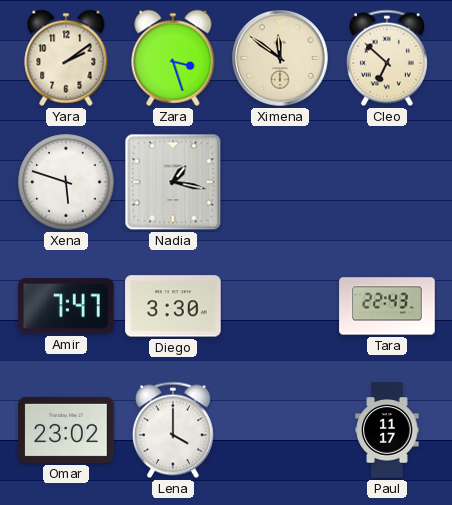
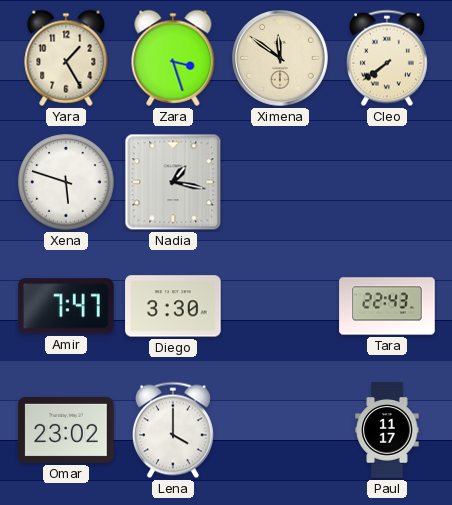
Yara: 2:09 -> 1:25 (66, 58)
Cleo: 6:52 -> 7:39 (387, 58)
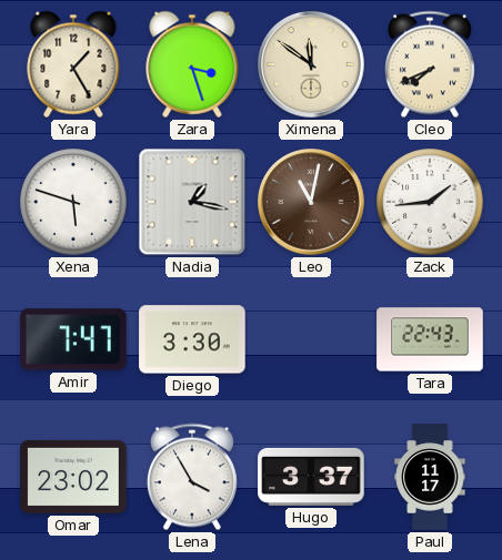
Cleo: 7:39 -> 7:41 (430, 64)
Leo: none -> 11:02 (312, 203)
Zack: none -> 1:44 (430, 202)
Lena: 4:00 -> 3:55 (192, 477)
Hugo: none -> 3:37 (311, 477)
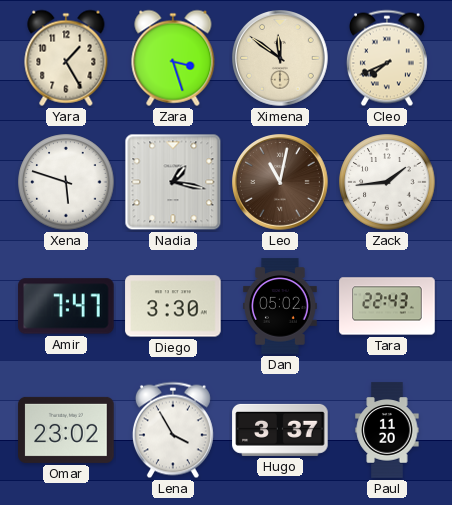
Dan: none -> 05:02 (281, 306)
Paul: 11:17 -> 11:20 (387, 430)
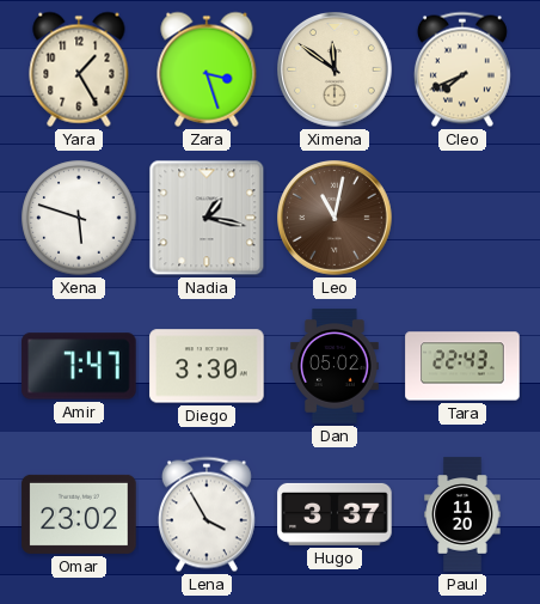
Zack: 1:44 -> none (387, 182)
